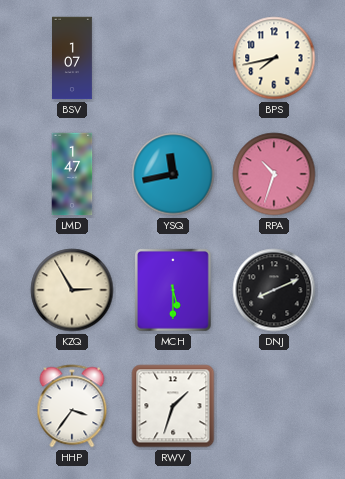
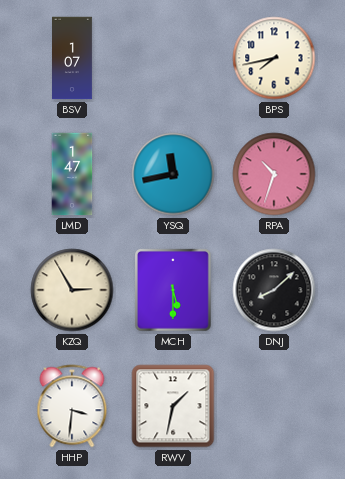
DNJ: 8:11 -> 8:08 (274, 290)
HHP: 3:36 -> 3:31 (72, 406)
RWV: 1:33 -> 1:32 (173, 406)
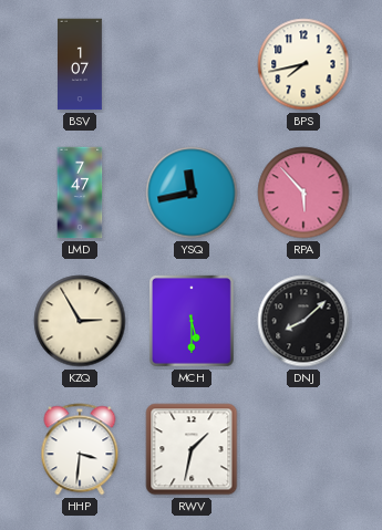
LMD: 1:47 -> 7:47 (80, 193)
RPA: 10:33 -> 5:53 (303, 193)
